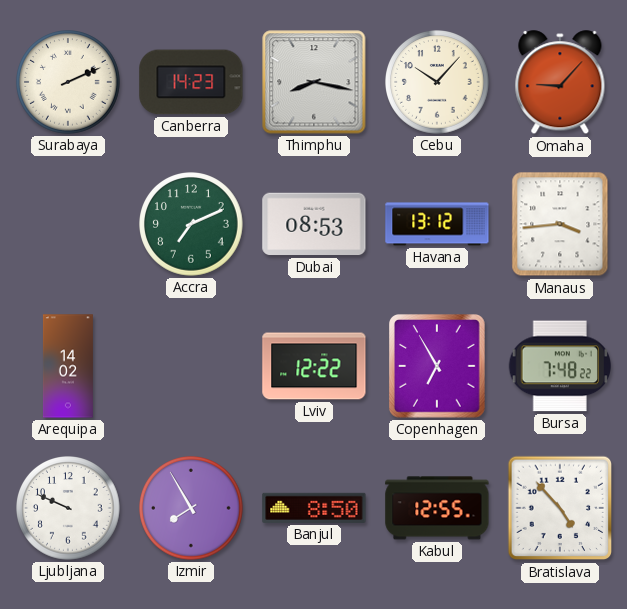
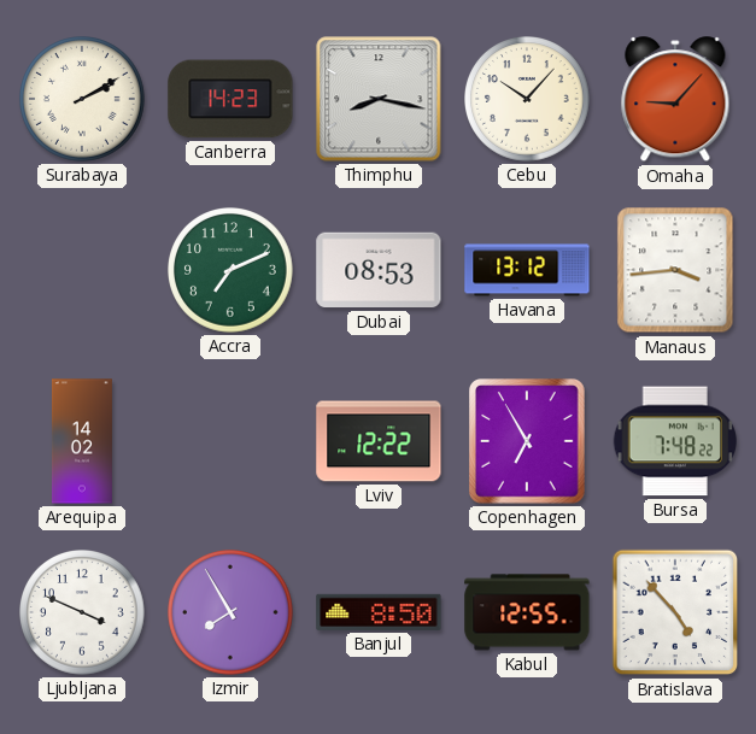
Surabaya: 2:11 -> 2:10 (82, 99)
Ljubljana: 9:49 -> 3:49 (82, 612)
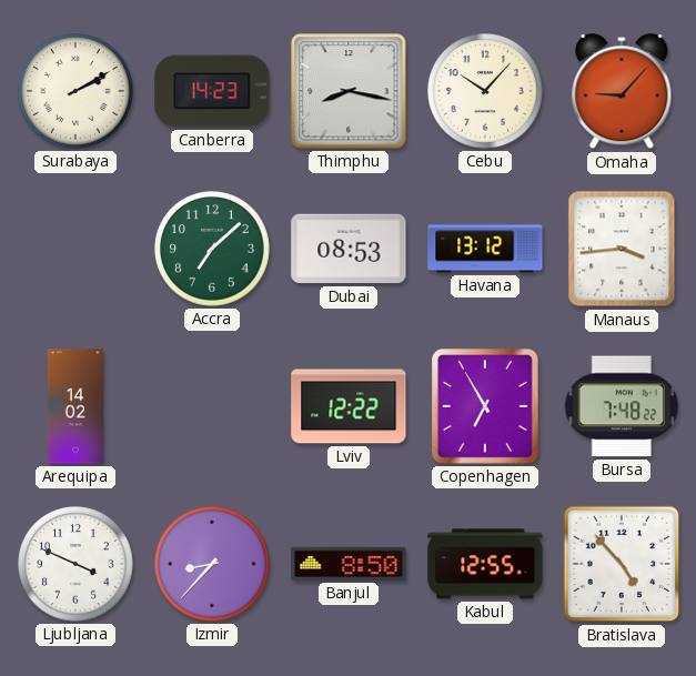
Accra: 7:11 -> 7:08 (212, 249)
Izmir: 7:55 -> 8:37 (212, 564)
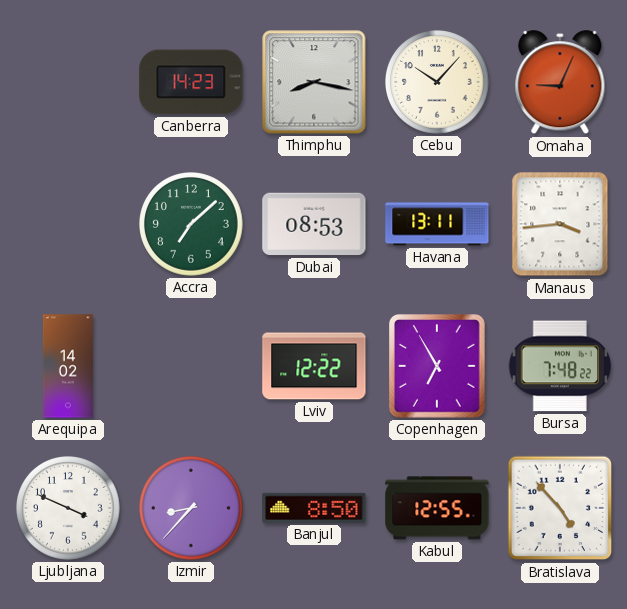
Surabaya: 2:10 -> none (75, 91)
Omaha: 9:07 -> 9:04 (560, 83)
Havana: 13:12 -> 13:11 (437, 224)
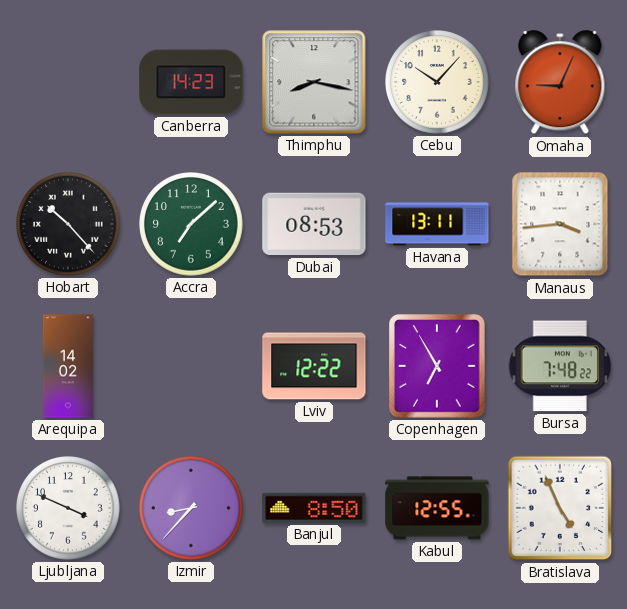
Hobart: none -> 10:23 (68, 224)
Bratislava: 4:53 -> 4:56 (560, 508)
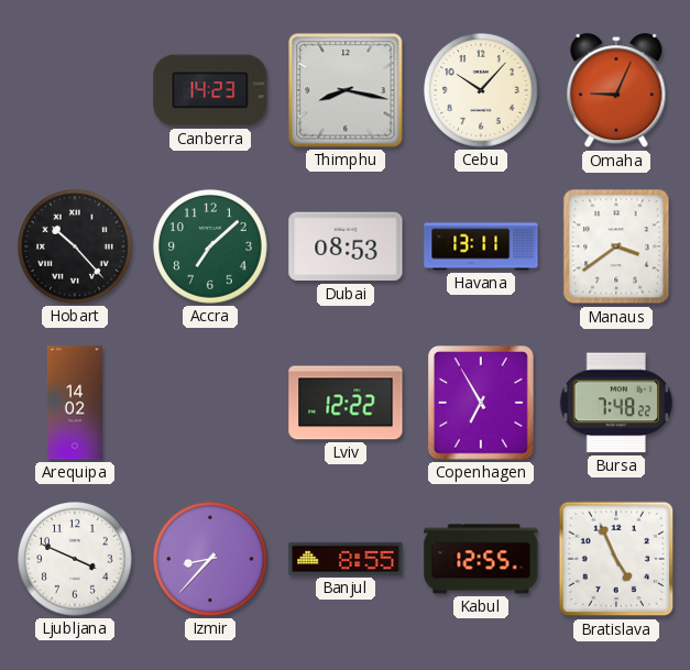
Manaus: 3:44 -> 3:39 (616, 246)
Banjul: 8:50 -> 8:55 (346, 559)
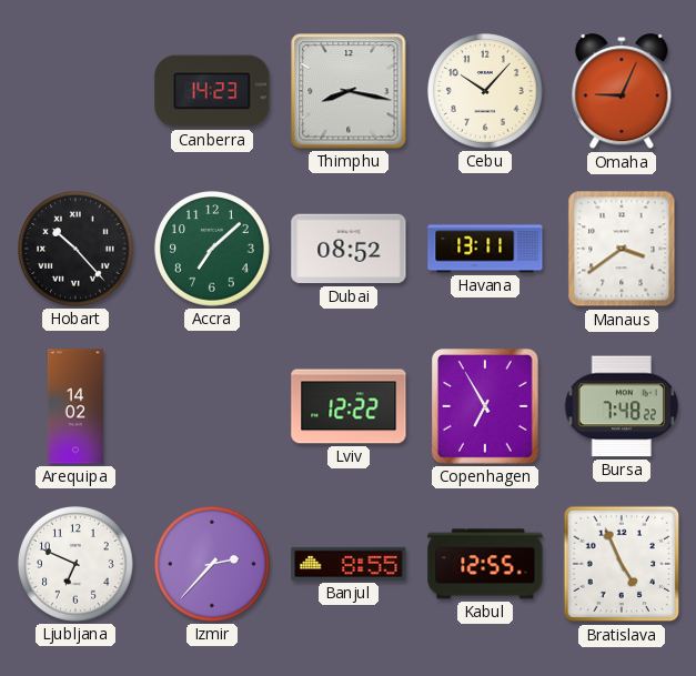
Dubai: 08:53 -> 08:52 (349, 249)
Ljubljana: 3:49 -> 6:49 (75, 564)
Izmir: 8:37 -> 2:37 (212, 564)
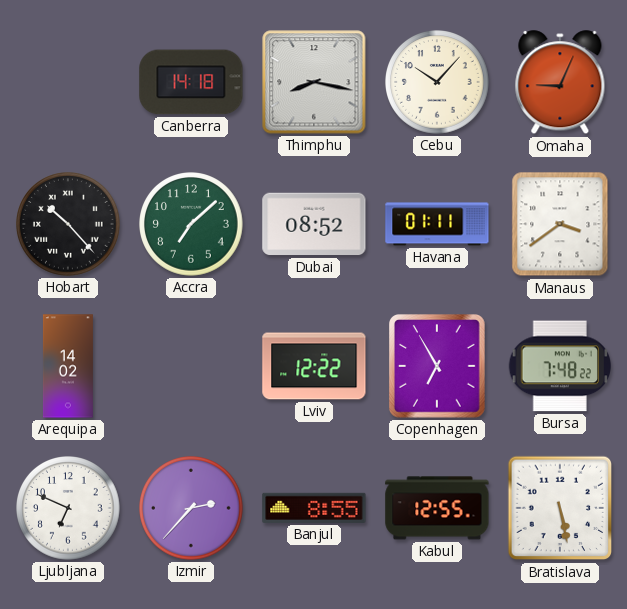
Canberra: 14:23 -> 14:18 (191, 82)
Havana: 13:11 -> 01:11 (437, 224)
Bratislava: 4:56 -> 5:28 (560, 508)
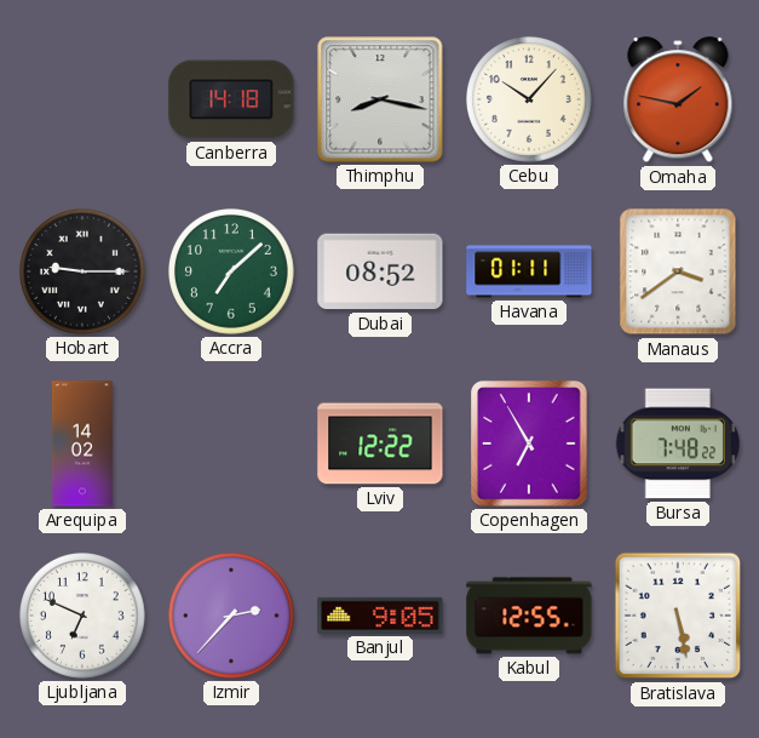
Omaha: 9:04 -> 1:47 (678, 101)
Hobart: 10:23 -> 9:15 (82, 271)
Banjul: 8:55 -> 9:05 (380, 616)
